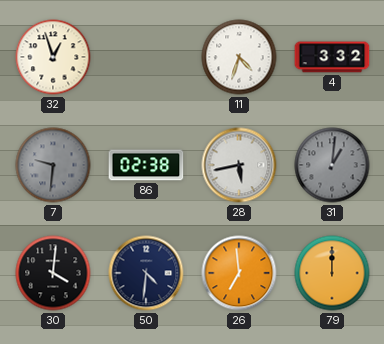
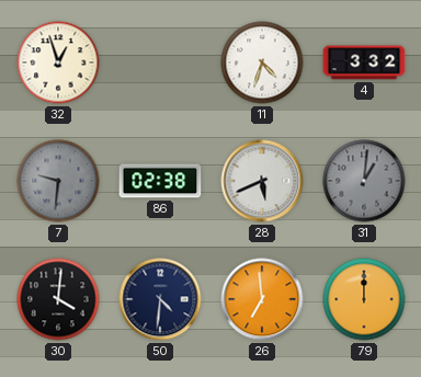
28: 5:43 -> 5:41 (262, 181)
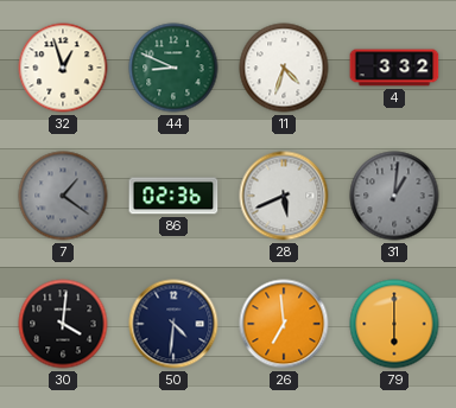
44: none -> 8:49 (173, 68)
7: 9:31 -> 1:21 (63, 196)
86: 02:38 -> 02:36 (173, 196)
79: 12:00 -> 6:00 (394, 324)
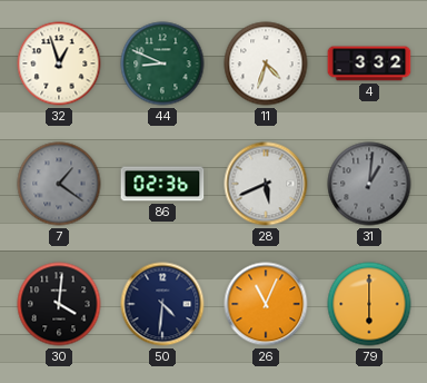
26: 6:59 -> 11:04 (266, 304)
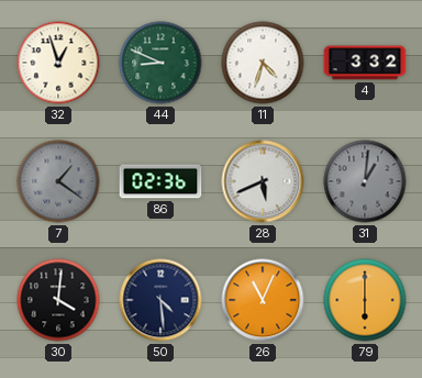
50: 4:31 -> 4:29 (160, 300)
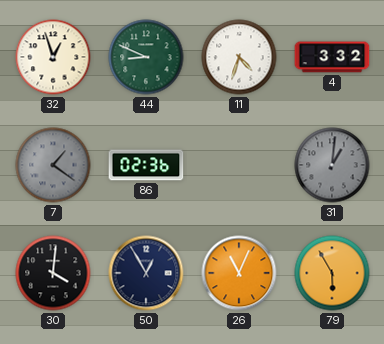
28: 5:41 -> none (263, 181)
50: 4:29 -> 12:55 (146, 273)
79: 6:00 -> 5:55 (332, 273)
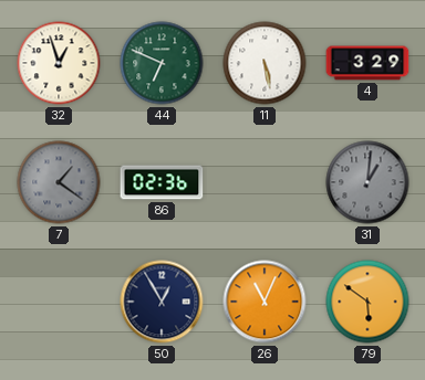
44: 8:49 -> 6:49 (162, 63)
11: 4:33 -> 5:28 (265, 63)
4: 3:32 -> 3:29 (367, 63)
30: 4:01 -> none (53, 273)
79: 5:55 -> 5:51 (367, 302)
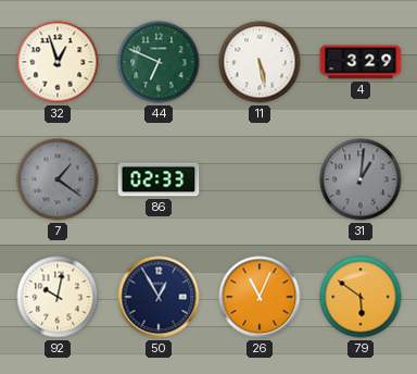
86: 02:36 -> 02:33 (159, 179)
92: none -> 10:02 (58, 297)
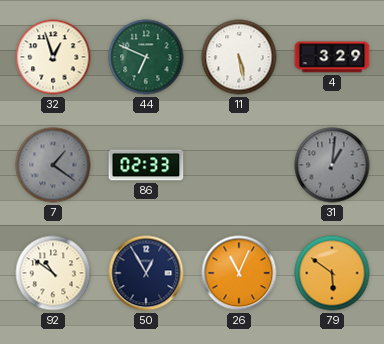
92: 10:02 -> 10:51 (53, 273)
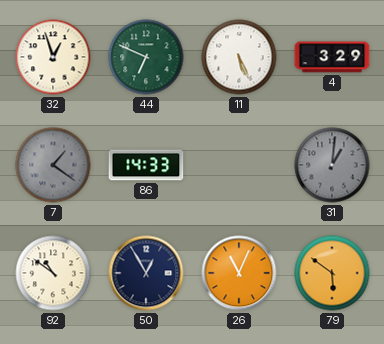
11: 5:28 -> 5:26 (239, 57)
86: 02:33 -> 14:33 (146, 165)
